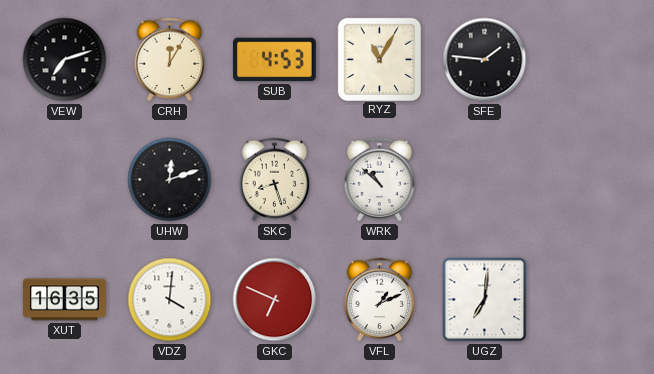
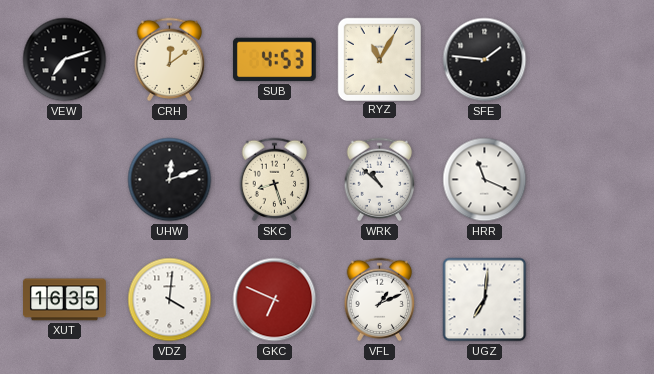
CRH: 12:05 -> 12:09 (170, 60)
HRR: none -> 11:19 (485, 180)
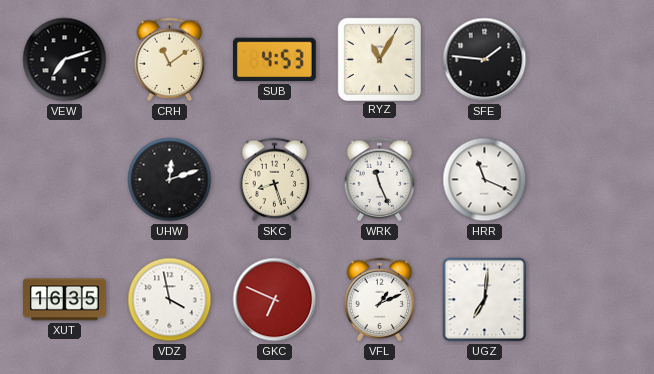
CRH: 12:09 -> 11:09 (170, 60)
WRK: 10:52 -> 11:26 (380, 180)
VDZ: 4:01 -> 3:58 (170, 300)
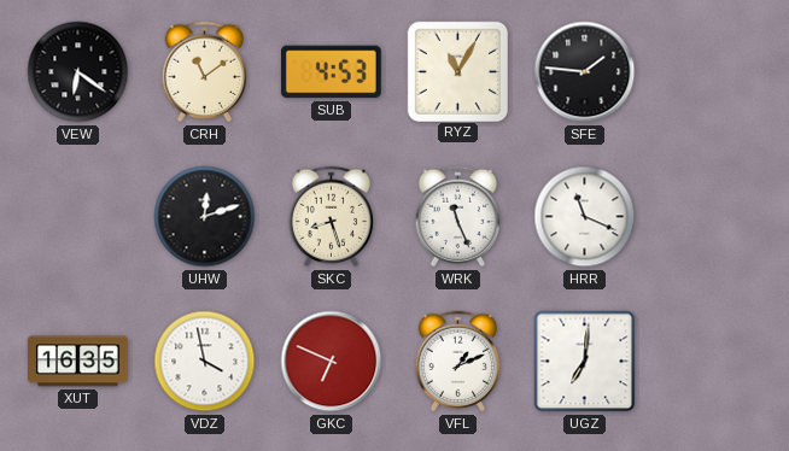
VEW: 7:12 -> 6:21 (78, 72)
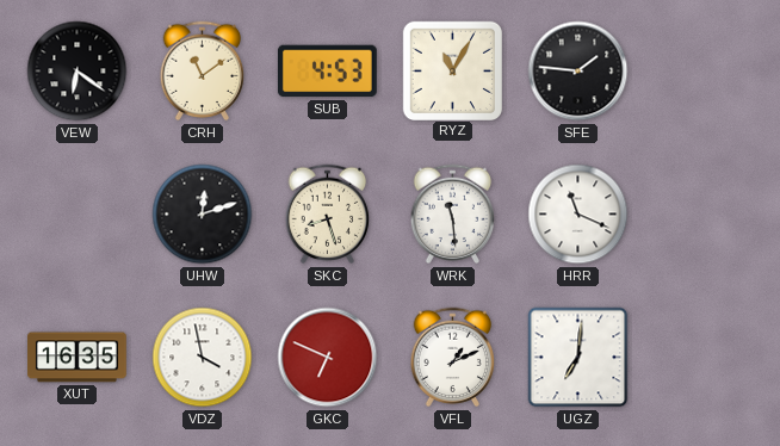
WRK: 11:26 -> 11:29 (453, 215)
